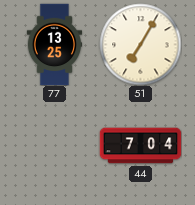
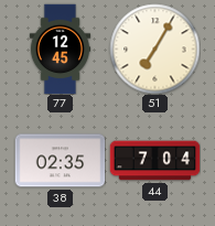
77: 13:25 -> 12:45 (61, 49)
38: none -> 02:35 (60, 161)
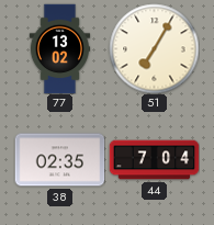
77: 12:45 -> 13:02 (60, 48)
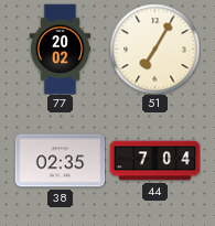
77: 13:02 -> 20:02 (61, 49)
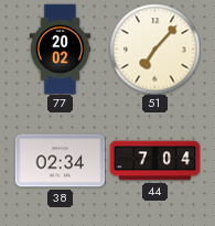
51: 7:05 -> 7:07 (154, 49)
38: 02:35 -> 02:34 (60, 161)
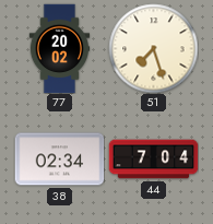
51: 7:07 -> 7:27 (153, 48)
